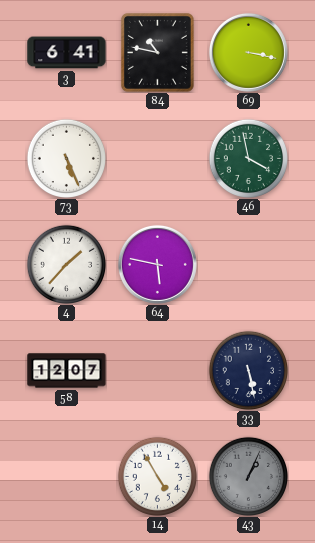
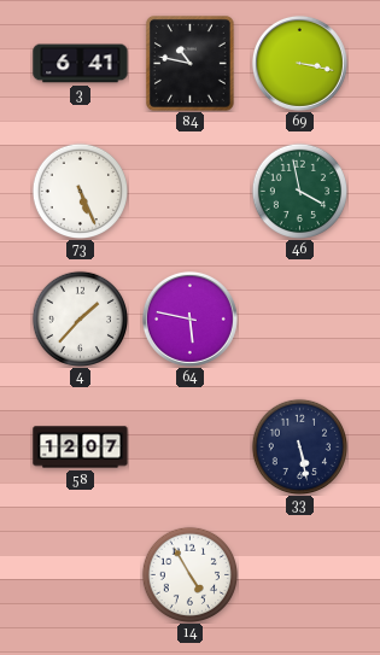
43: 1:04 -> none (248, 476)
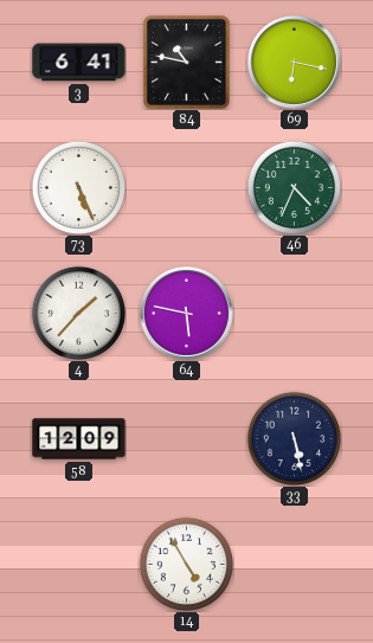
69: 3:17 -> 6:17 (294, 62)
46: 3:58 -> 4:34 (294, 187)
58: 12:07 -> 12:09 (79, 439)
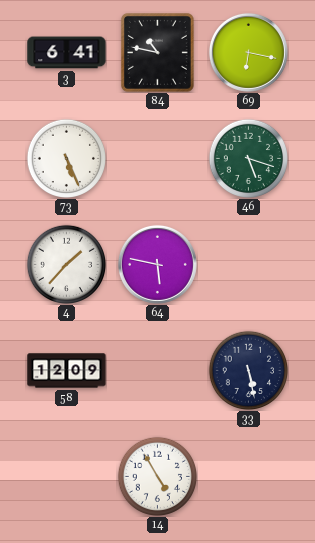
46: 4:34 -> 5:18 (248, 158)
